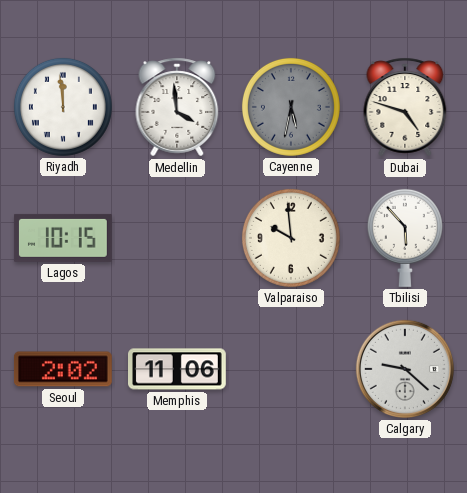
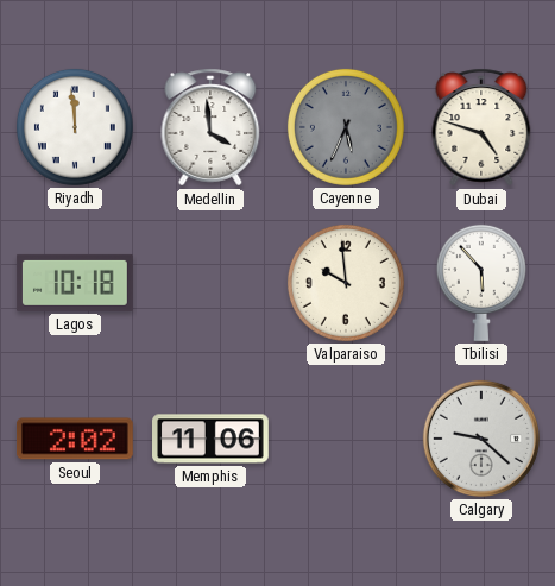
Cayenne: 5:32 -> 5:34 (346, 127)
Lagos: 10:15 -> 10:18 (75, 283)
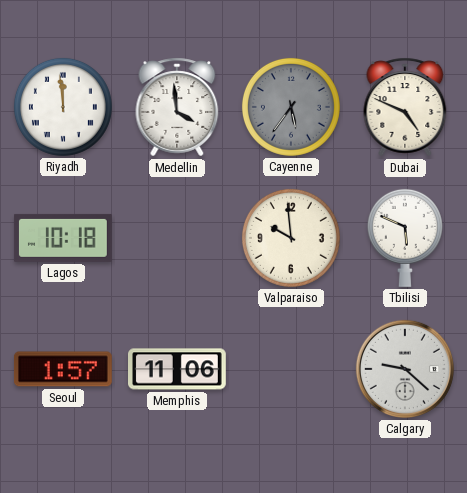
Cayenne: 5:34 -> 5:36 (291, 107)
Dubai: 4:48 -> 4:49 (405, 107)
Tbilisi: 5:53 -> 5:49 (405, 238)
Seoul: 2:02 -> 1:57 (63, 369)
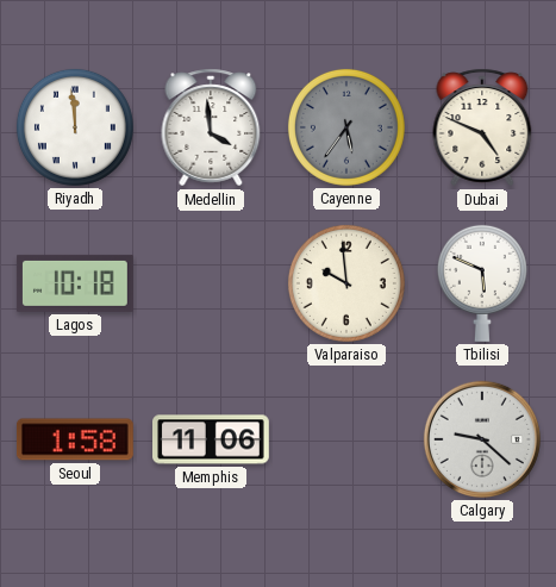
Seoul: 1:57 -> 1:58 (75, 439)
